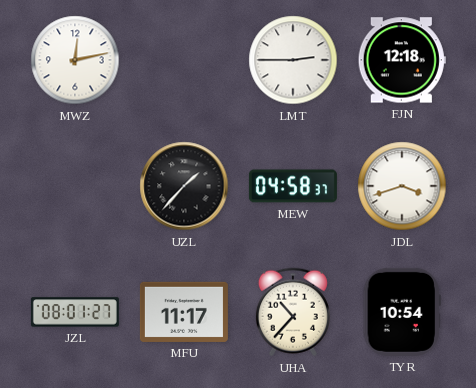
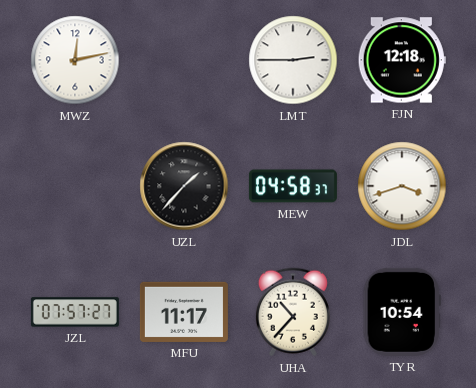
JZL: 08:01 -> 07:57 (75, 312)
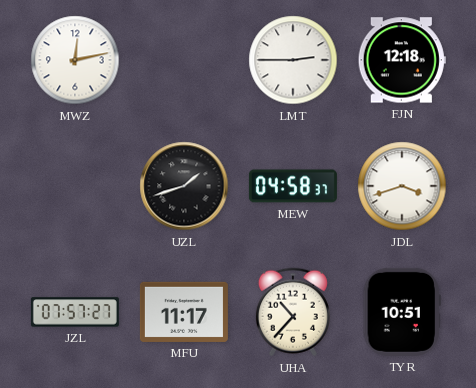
UZL: 1:37 -> 1:42 (184, 186)
TYR: 10:54 -> 10:51 (402, 312)
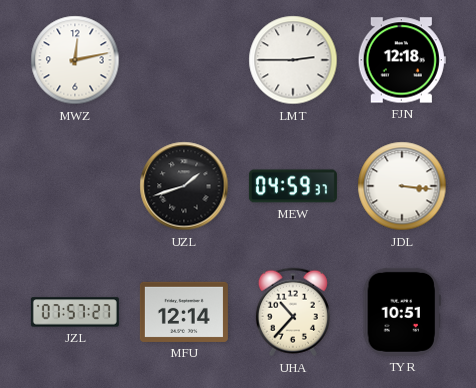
MEW: 04:58 -> 04:59 (293, 186)
JDL: 3:42 -> 3:16 (402, 186)
MFU: 11:17 -> 12:14 (184, 312)
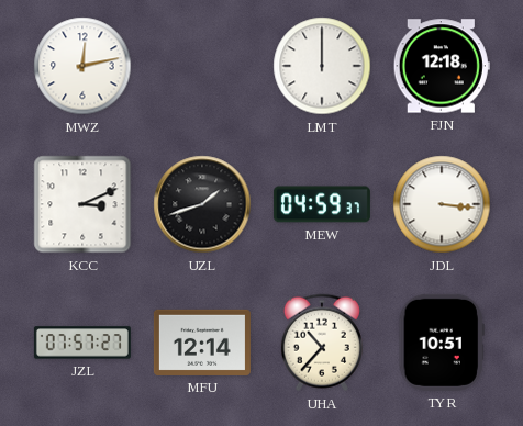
LMT: 2:45 -> 12:00 (322, 66)
KCC: none -> 3:11 (82, 204)
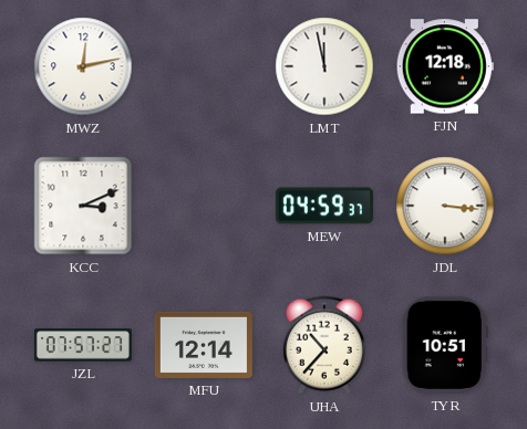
LMT: 12:00 -> 11:58 (324, 66)
UZL: 1:42 -> none (202, 204)
